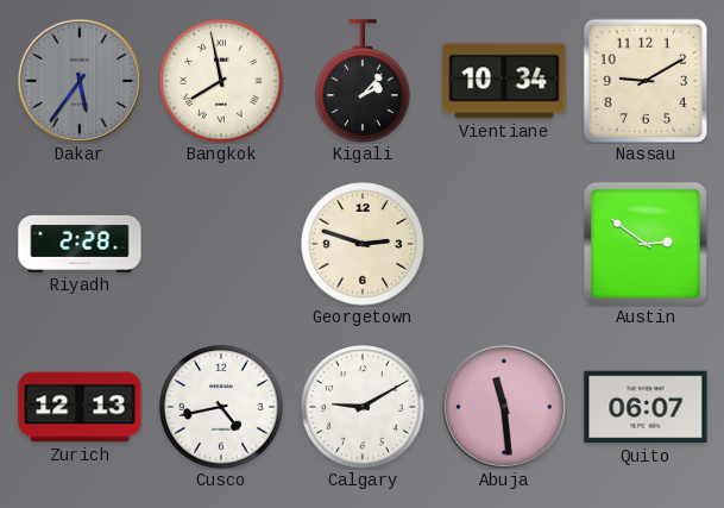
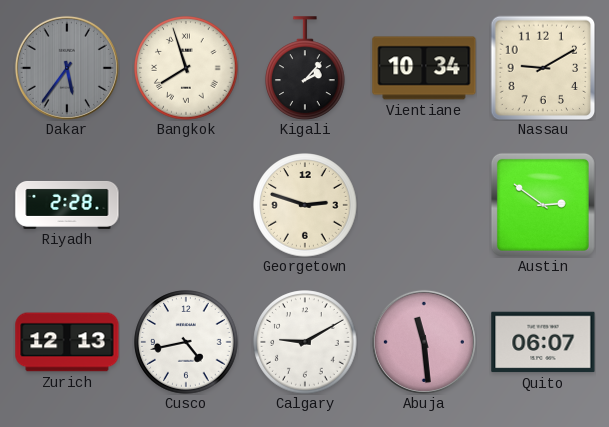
Bangkok: 7:58 -> 7:57 (186, 68)
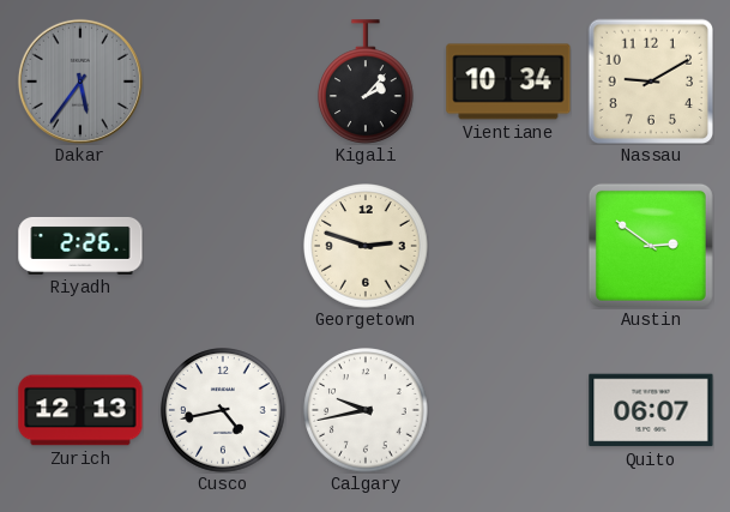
Bangkok: 7:57 -> none (186, 68)
Riyadh: 2:28 -> 2:26 (80, 246)
Calgary: 9:10 -> 9:43 (366, 410)
Abuja: 11:29 -> none (424, 342)
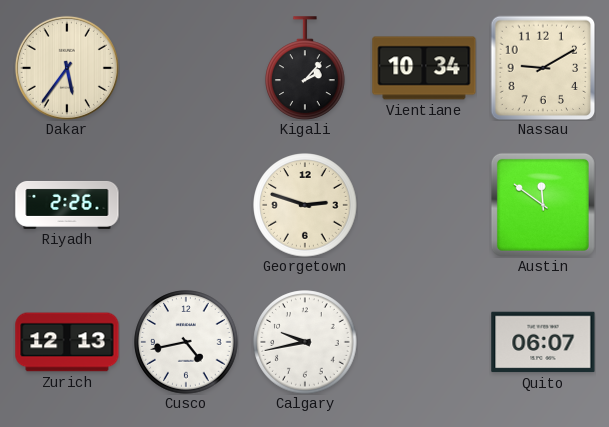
Dakar dial: grey -> cream (67, 68)
Austin: 2:51 -> 11:51 (543, 205)
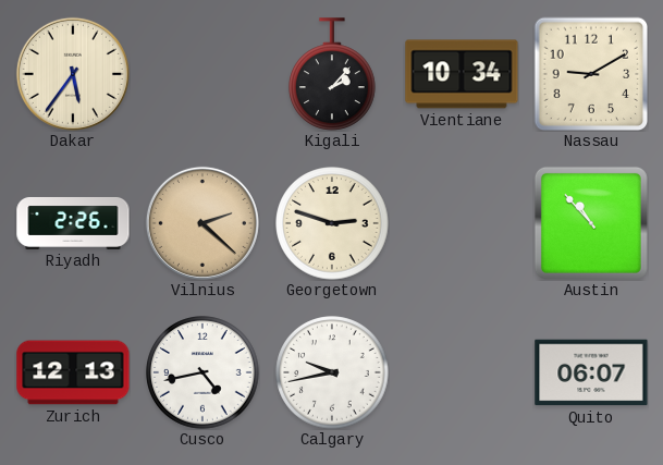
Vilnius: none -> 2:22 (202, 223)
Austin: 11:51 -> 10:53 (591, 223)
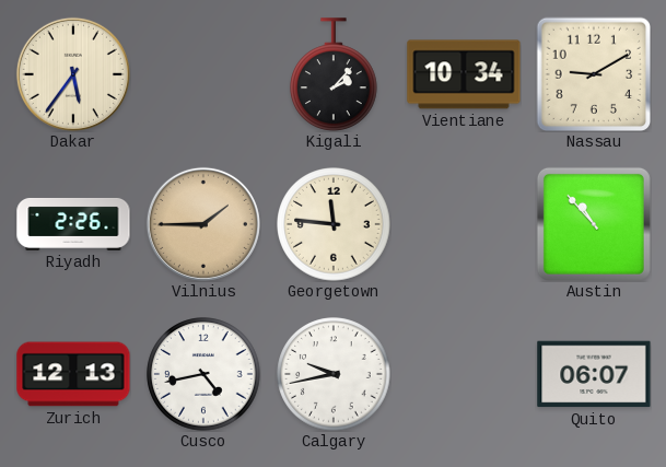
Vilnius: 2:22 -> 1:45 (203, 224)
Georgetown: 2:48 -> 11:46 (334, 224)
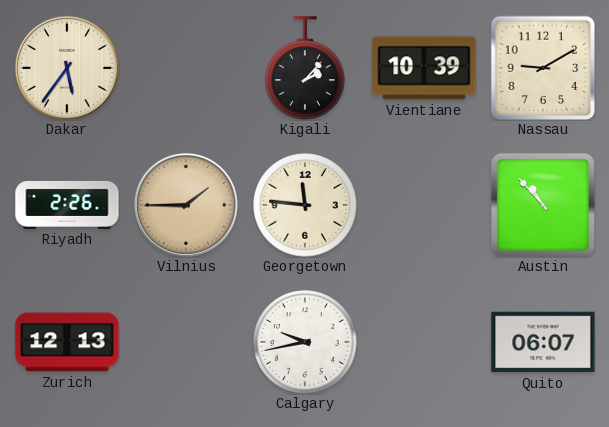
Vientiane: 10:34 -> 10:39 (424, 68)
Cusco: 4:43 -> none (203, 374)
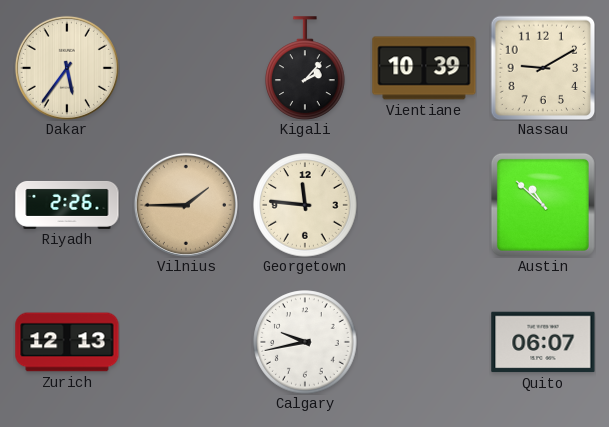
Austin: 10:53 -> 10:52 (543, 205)
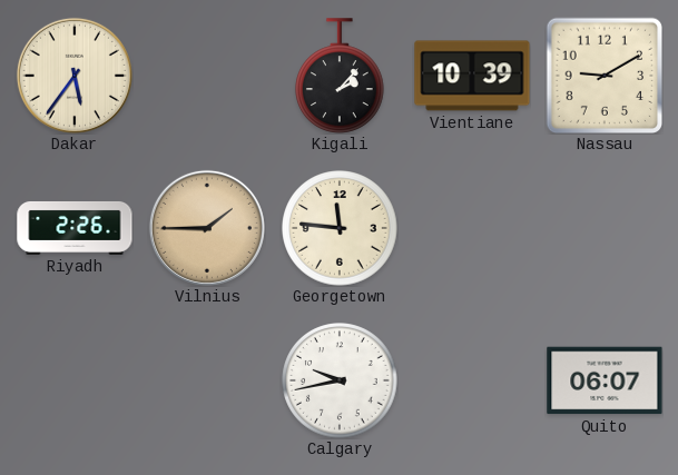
Austin: 10:52 -> none (543, 205)
Zurich: 12:13 -> none (67, 342)
